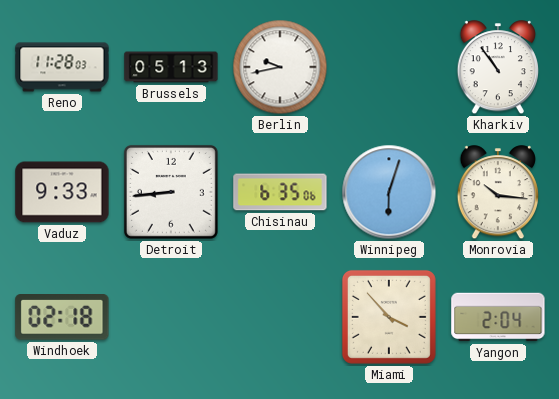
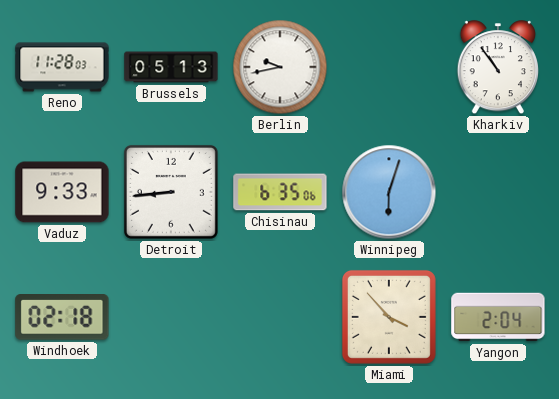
Monrovia: 10:16 -> none (498, 193)
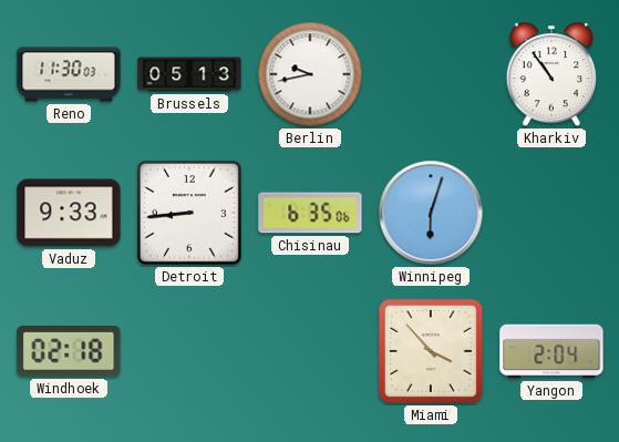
Reno: 11:28 -> 11:30 (69, 74)
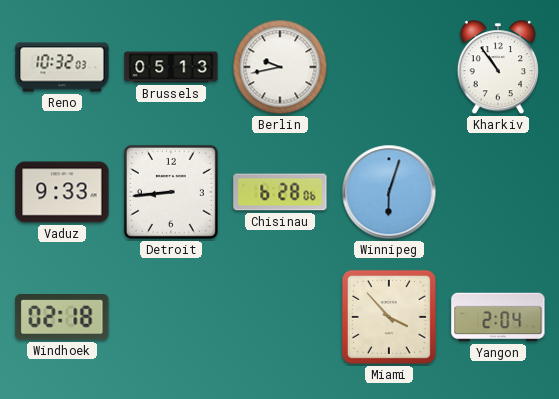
Reno: 11:30 -> 10:32 (62, 67)
Chisinau: 6:35 -> 6:28 (280, 192)
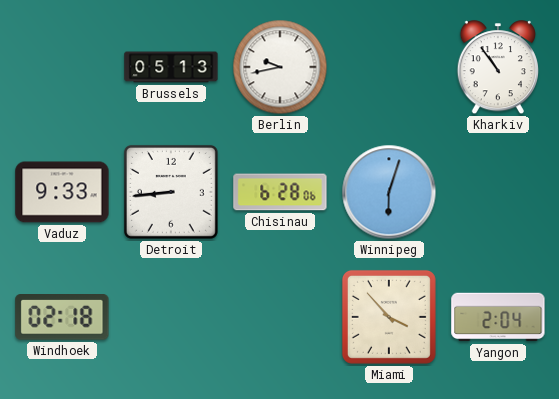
Reno: 10:32 -> none (62, 67)
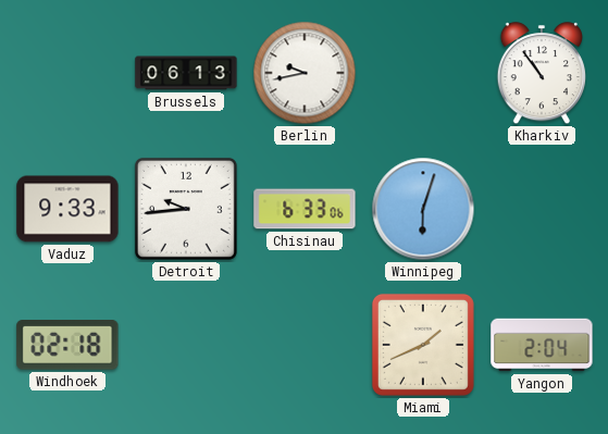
Brussels: 05:13 -> 06:13 (186, 73)
Detroit: 8:44 -> 9:44 (186, 209)
Chisinau: 6:28 -> 6:33 (305, 209)
Miami: 3:53 -> 1:41 (423, 345)
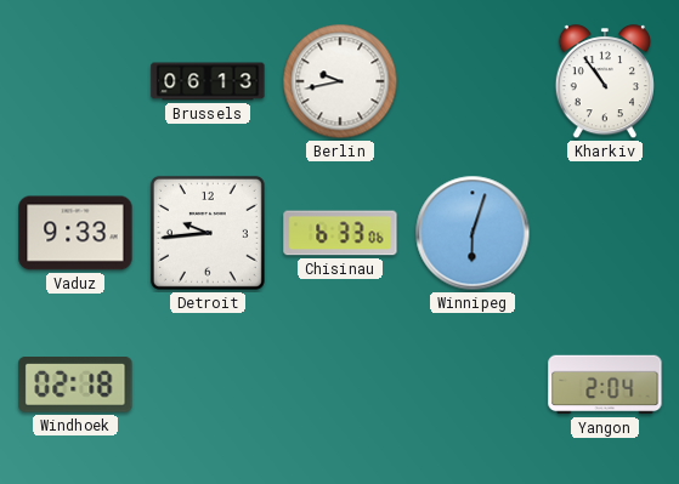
Miami: 1:41 -> none (423, 345)
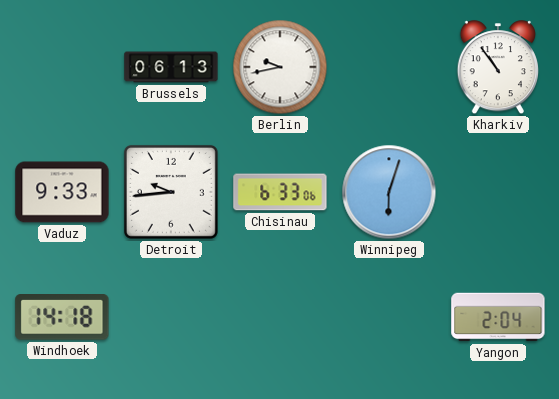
Windhoek: 02:18 -> 14:18 (62, 318)
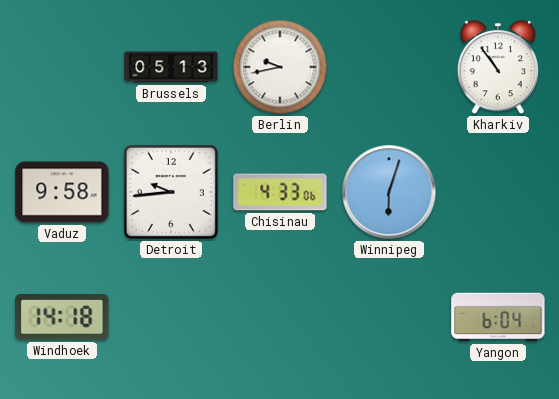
Brussels: 06:13 -> 05:13 (171, 67)
Vaduz: 9:33 -> 9:58 (62, 192)
Chisinau: 6:33 -> 4:33 (280, 192)
Yangon: 2:04 -> 6:04 (498, 317)
